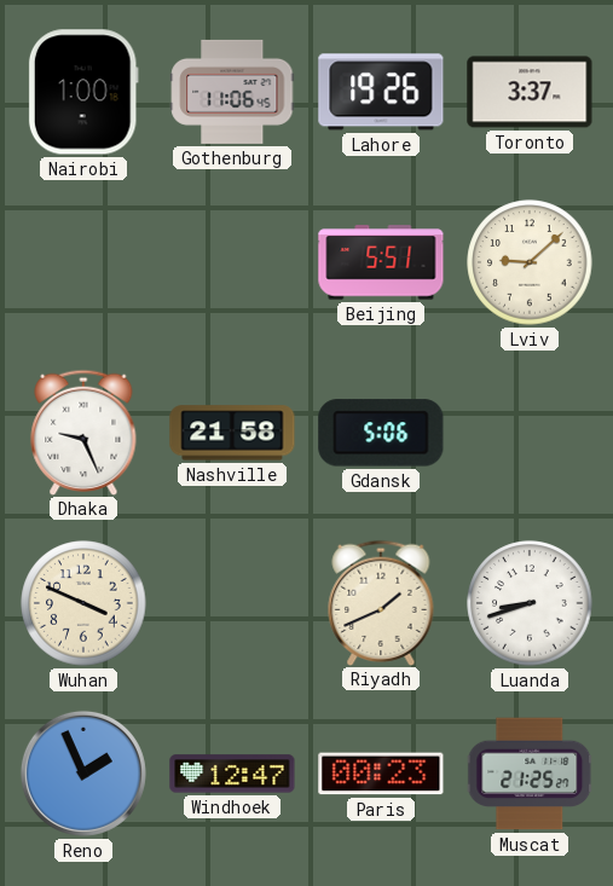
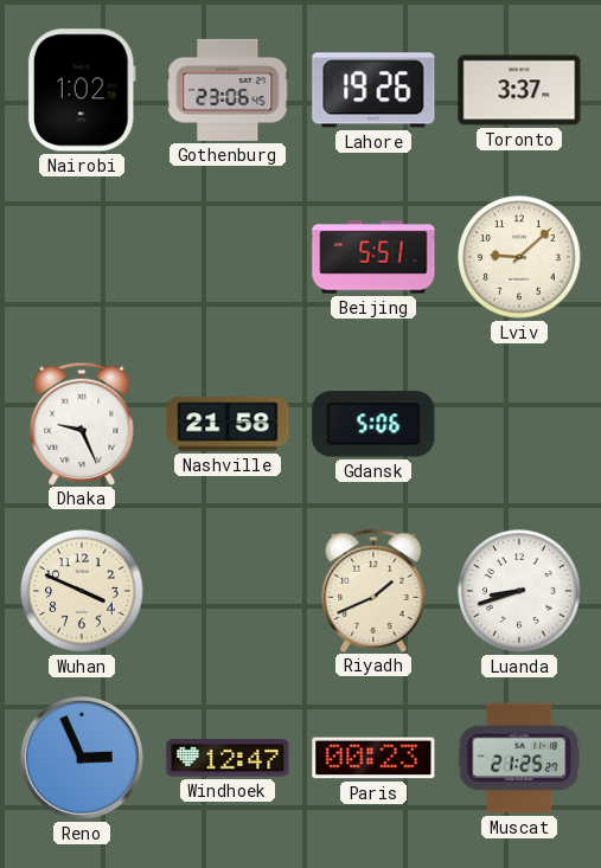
Nairobi: 1:00 -> 1:02 (82, 90)
Gothenburg: 11:06 -> 23:06 (228, 90)
Reno: 1:56 -> 2:56 (82, 758)
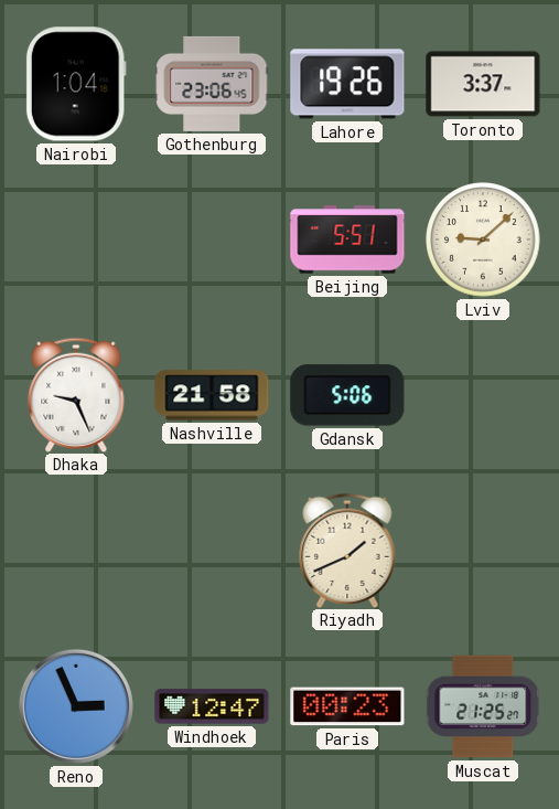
Nairobi: 1:02 -> 1:04 (76, 84)
Wuhan: 3:49 -> none (82, 591)
Luanda: 8:42 -> none (519, 591)
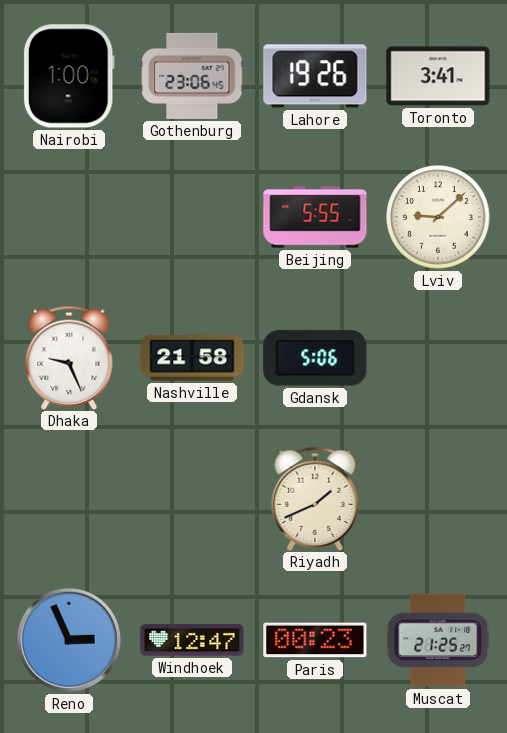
Nairobi: 1:04 -> 1:00 (69, 76)
Toronto: 3:37 -> 3:41 (438, 76)
Beijing: 5:51 -> 5:55 (315, 217)
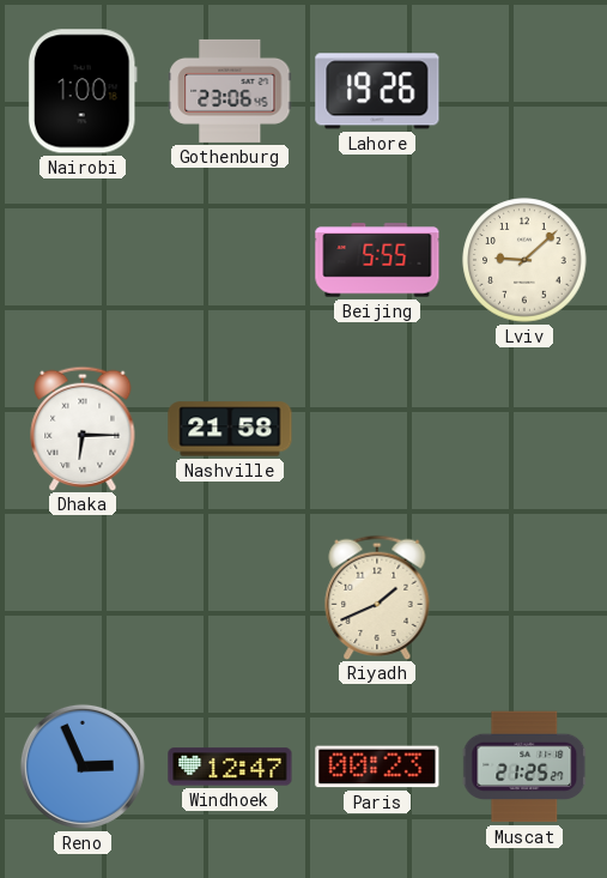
Toronto: 3:41 -> none (438, 76)
Dhaka: 9:26 -> 6:15 (83, 428)
Gdansk: 5:06 -> none (315, 358)
